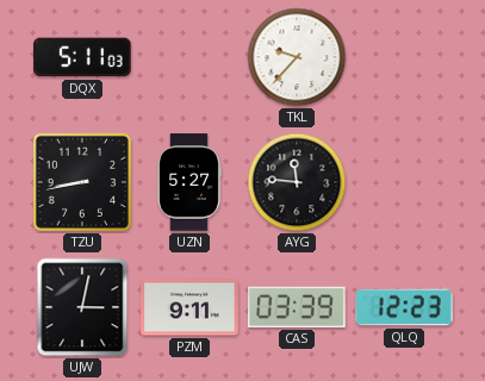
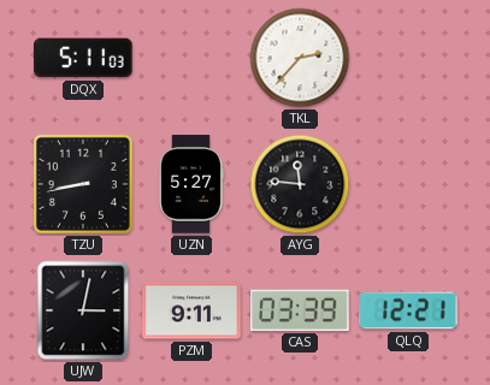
TKL: 9:37 -> 2:37 (300, 58)
QLQ: 12:23 -> 12:21 (408, 310)
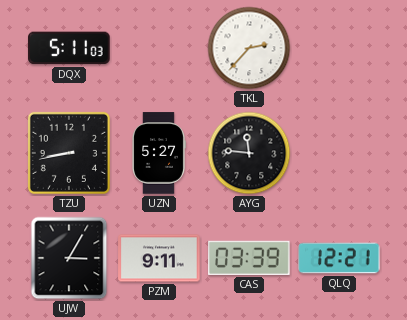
UJW: 3:02 -> 3:05 (69, 258)
